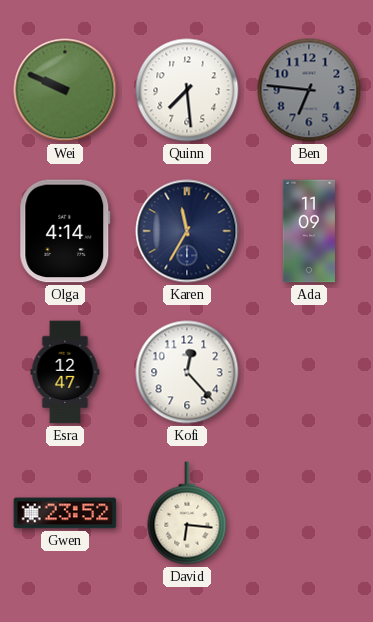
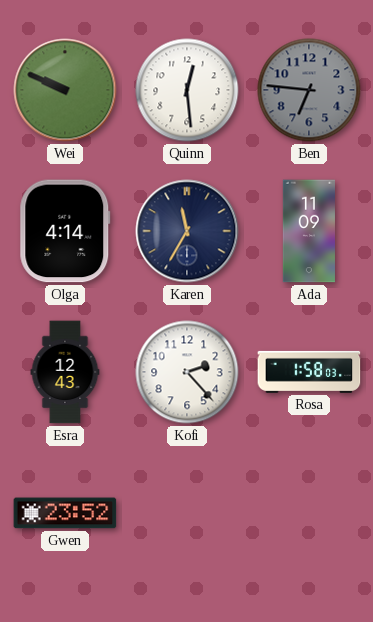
Quinn: 7:29 -> 12:29 (187, 90)
Esra: 12:47 -> 12:43 (65, 372)
Kofi: 12:23 -> 2:23 (187, 372)
Rosa: none -> 1:58 (309, 372)
David: 6:16 -> none (187, 513)
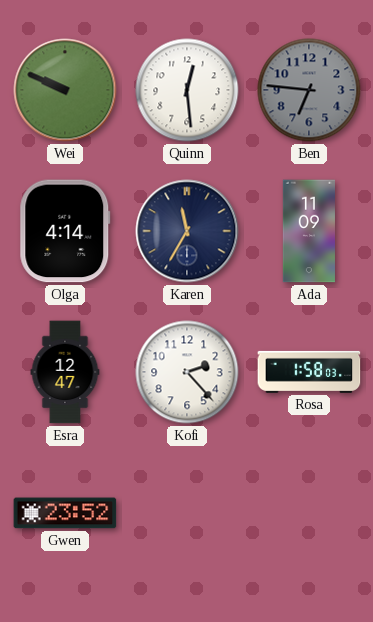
Esra: 12:43 -> 12:47 (65, 372)
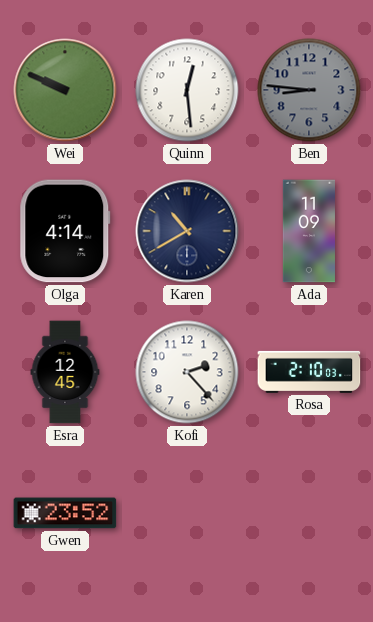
Ben: 6:46 -> 8:46 (309, 90)
Karen: 11:35 -> 10:40 (187, 231)
Esra: 12:47 -> 12:45 (65, 372)
Rosa: 1:58 -> 2:10 (309, 372)
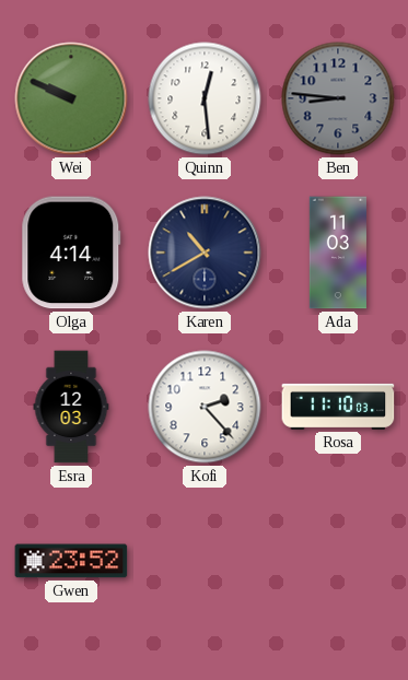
Ada: 11:09 -> 11:03 (338, 253)
Esra: 12:45 -> 12:03 (71, 407)
Rosa: 2:10 -> 11:10 (338, 407)
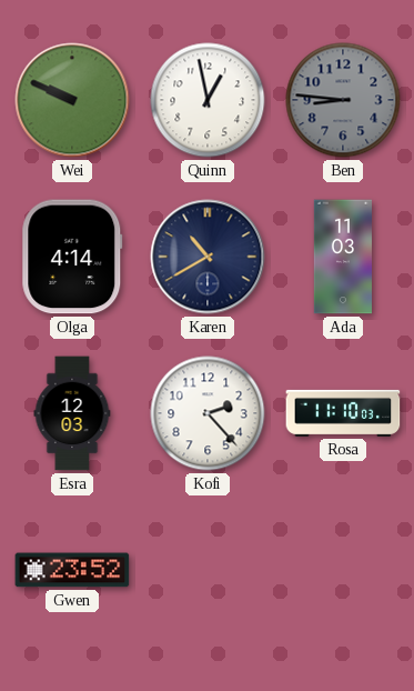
Quinn: 12:29 -> 12:58 (208, 100)
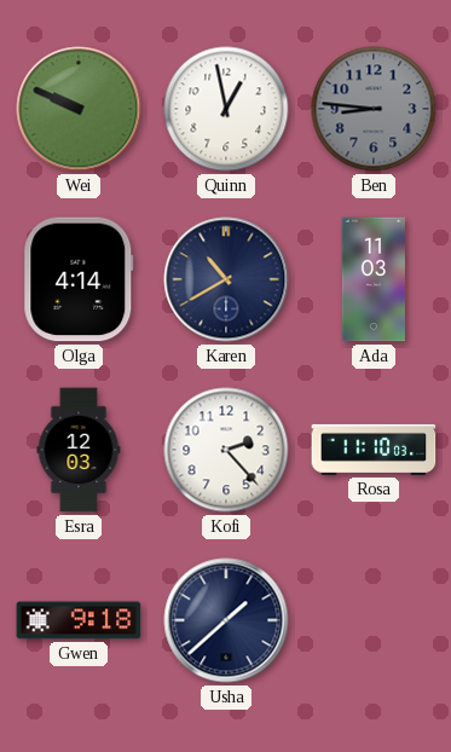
Gwen: 23:52 -> 9:18 (79, 620)
Usha: none -> 1:38 (226, 620)
